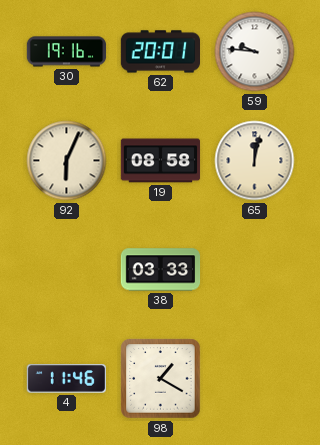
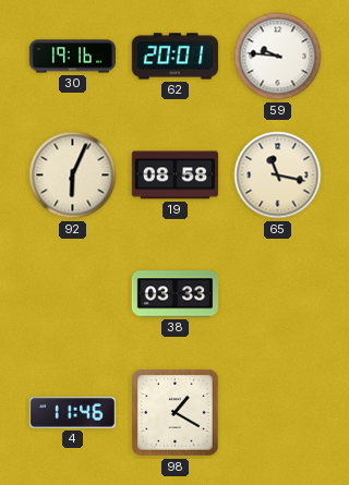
65: 12:02 -> 11:17 (278, 175)
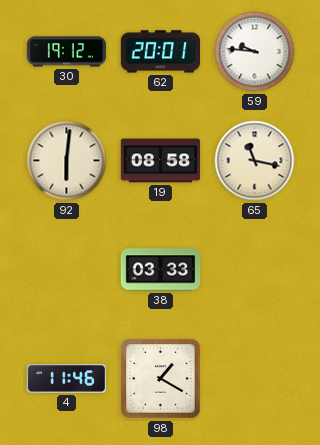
30: 19:16 -> 19:12 (67, 52)
92: 6:04 -> 6:01 (67, 161)
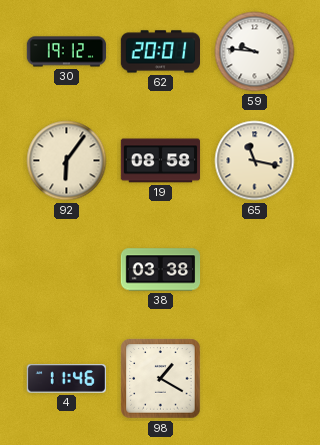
92: 6:01 -> 6:06 (67, 161)
38: 03:33 -> 03:38 (161, 270)
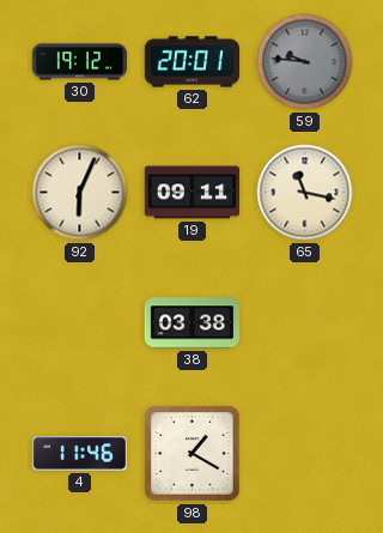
59 dial: white -> grey (305, 62)
92: 6:06 -> 6:04 (80, 193)
19: 08:58 -> 09:11 (193, 193)
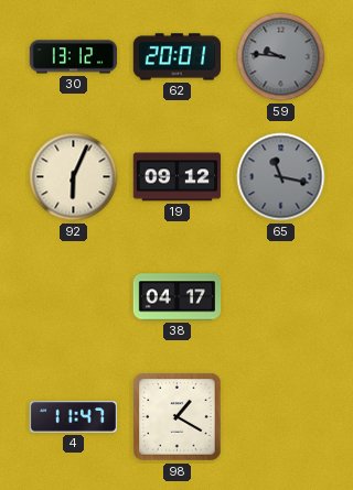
30: 19:12 -> 13:12 (74, 57)
19: 09:11 -> 09:12 (178, 177)
65 dial: cream -> grey (281, 177)
38: 03:38 -> 04:17 (178, 297)
4: 11:46 -> 11:47 (73, 417)
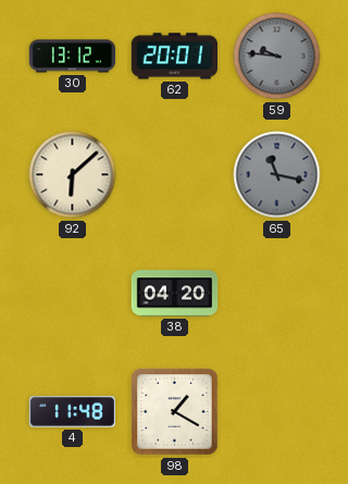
92: 6:04 -> 6:08 (73, 175)
19: 09:12 -> none (178, 177)
38: 04:17 -> 04:20 (175, 294)
4: 11:47 -> 11:48 (72, 412)
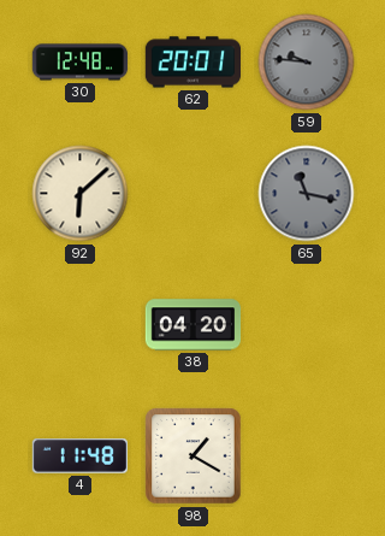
30: 13:12 -> 12:48 (81, 63)
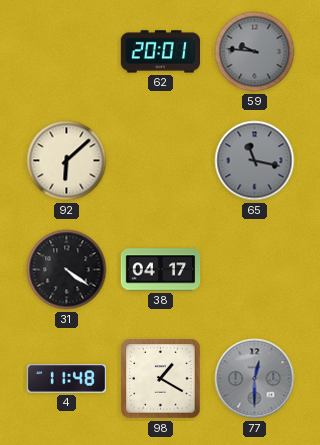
30: 12:48 -> none (81, 63)
31: none -> 4:21 (67, 270)
38: 04:20 -> 04:17 (161, 270)
77: none -> 12:30 (255, 379)
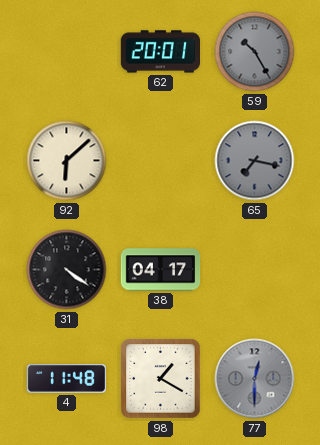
59: 9:46 -> 10:25 (255, 52)
65: 11:17 -> 7:17 (255, 161)
